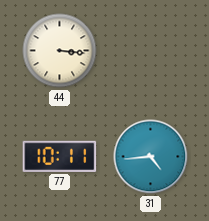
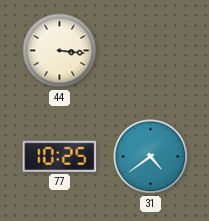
77: 10:11 -> 10:25 (60, 156)
31: 4:44 -> 4:39 (151, 157)
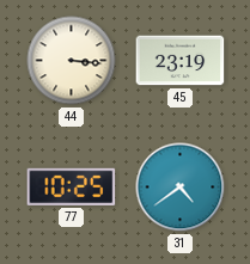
45: none -> 23:19 (181, 61)
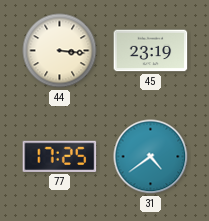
77: 10:25 -> 17:25 (60, 156)
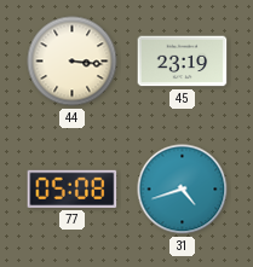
77: 17:25 -> 05:08 (73, 188)
31: 4:39 -> 4:42 (183, 190)
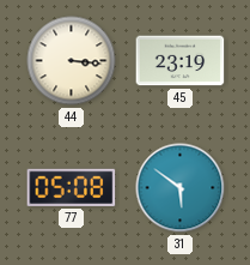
31: 4:42 -> 5:51 (181, 188)
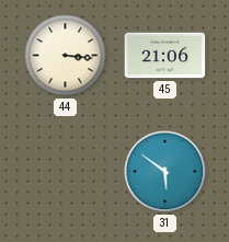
45: 23:19 -> 21:06 (165, 56)
77: 05:08 -> none (72, 187)
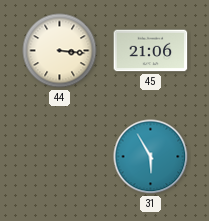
31: 5:51 -> 5:55 (151, 157)
